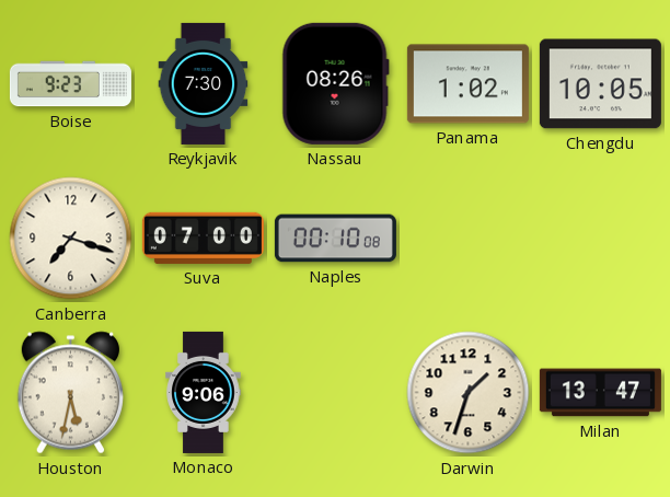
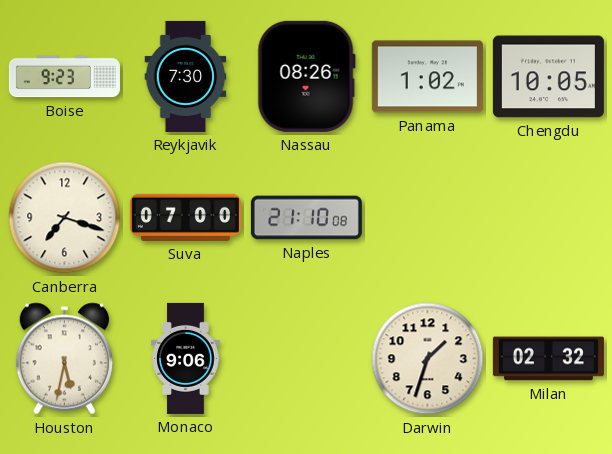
Naples: 00:10 -> 21:10 (306, 218)
Milan: 13:47 -> 02:32 (548, 359)
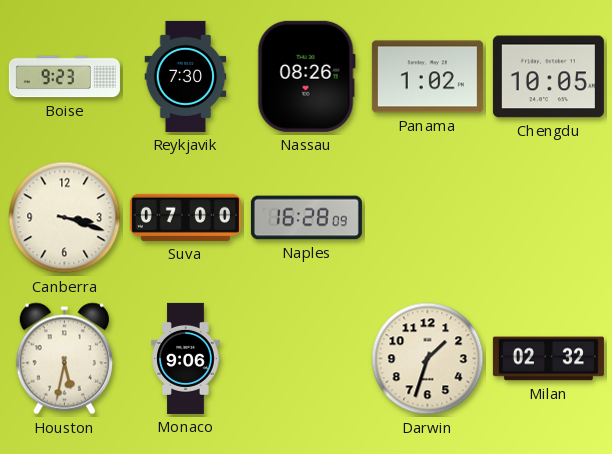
Canberra: 7:18 -> 3:18 (65, 218)
Naples: 21:10 -> 16:28 (306, 218)
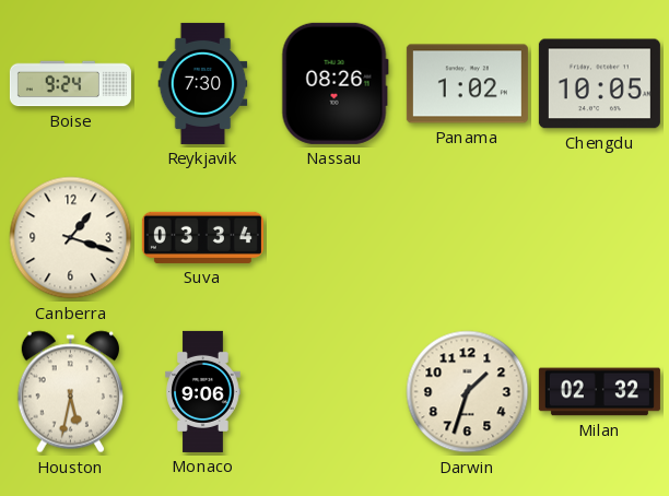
Boise: 9:23 -> 9:24 (70, 84)
Canberra: 3:18 -> 1:18 (71, 238)
Suva: 07:00 -> 03:34 (202, 237)
Naples: 16:28 -> none (306, 218)
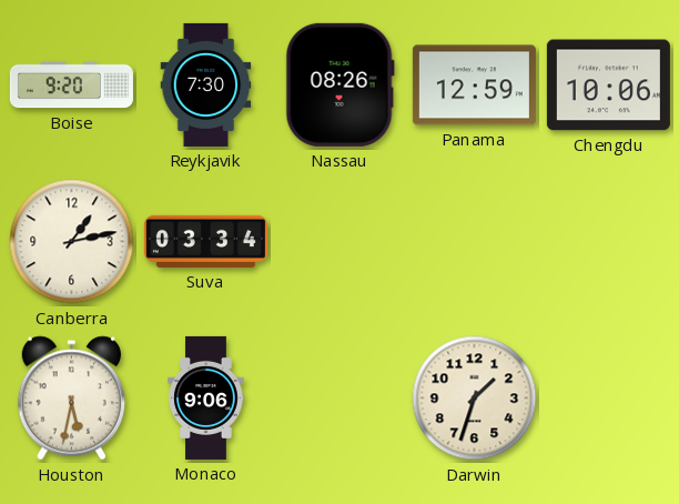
Boise: 9:24 -> 9:20 (71, 85)
Panama: 1:02 -> 12:59 (474, 85)
Chengdu: 10:05 -> 10:06 (608, 85)
Canberra: 1:18 -> 1:13 (72, 242)
Milan: 02:32 -> none (599, 392)
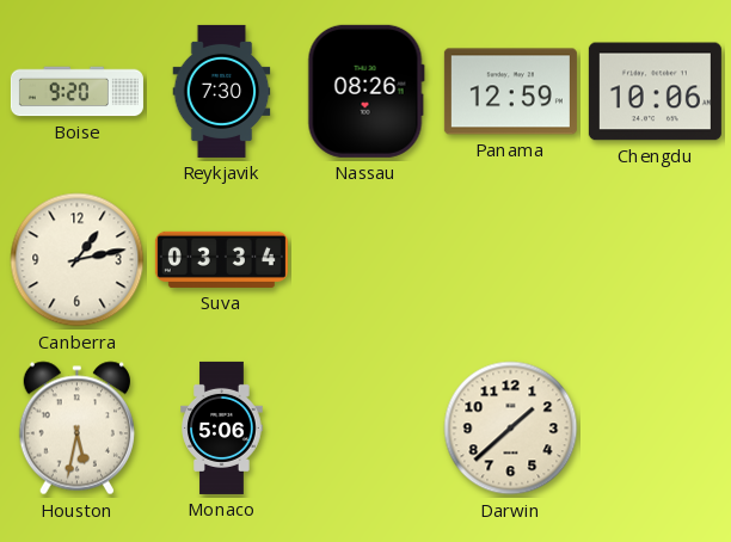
Monaco: 9:06 -> 5:06 (222, 427)
Darwin: 1:33 -> 1:38 (511, 429)
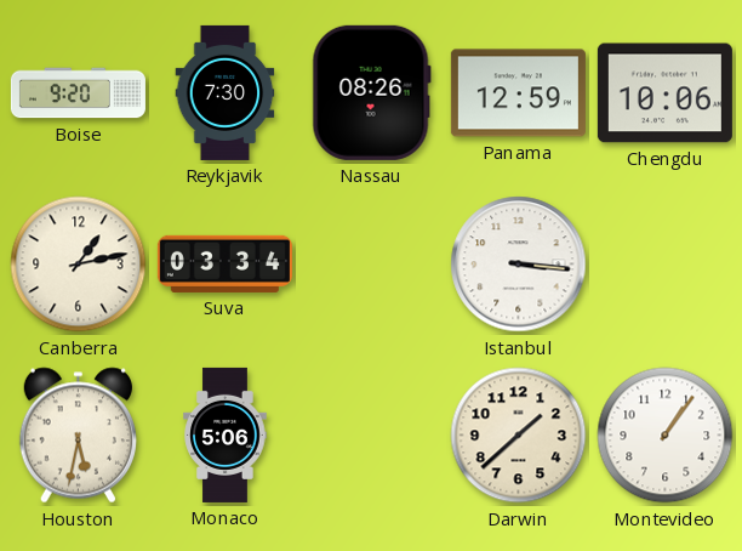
Istanbul: none -> 3:16 (519, 265)
Montevideo: none -> 1:06 (666, 436)
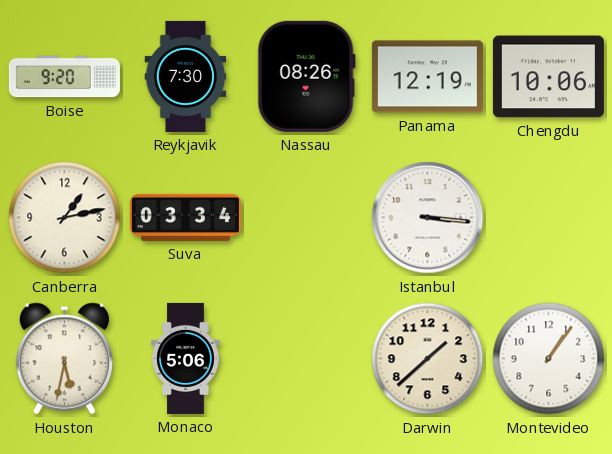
Panama: 12:59 -> 12:19 (427, 77)
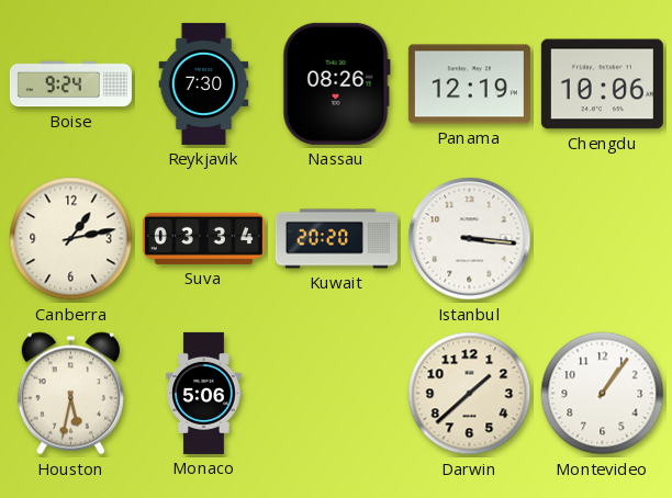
Boise: 9:20 -> 9:24 (70, 84)
Kuwait: none -> 20:20 (336, 239)
